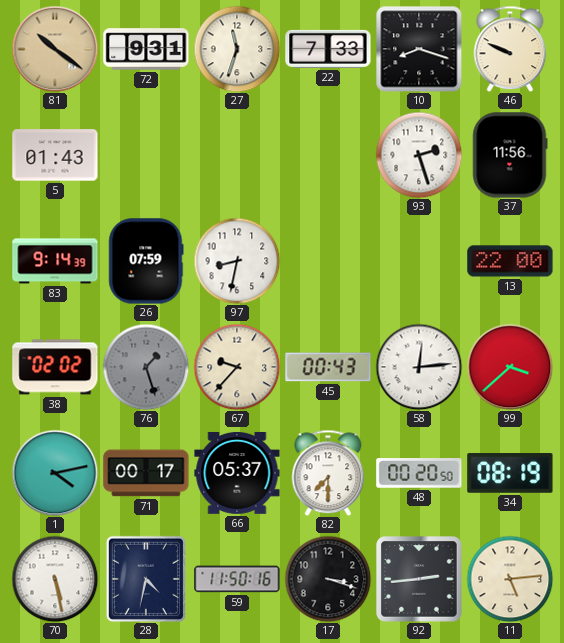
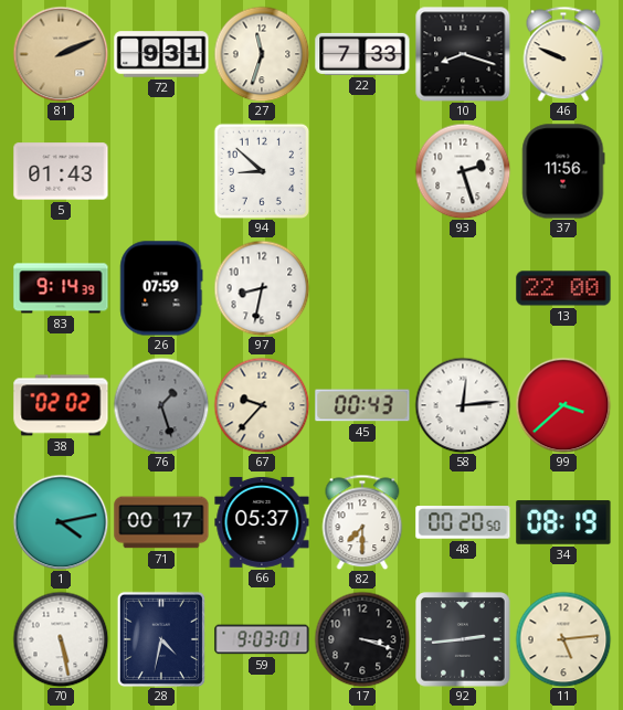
81: 10:21 -> 2:11 (61, 54)
94: none -> 8:52 (262, 171)
59: 11:50 -> 9:03 (262, 639)
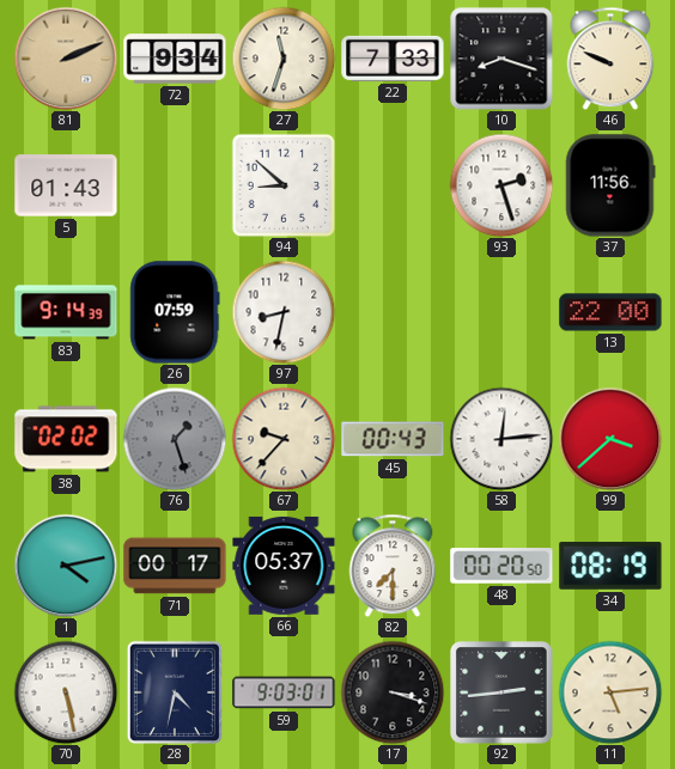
72: 9:31 -> 9:34 (175, 59)
